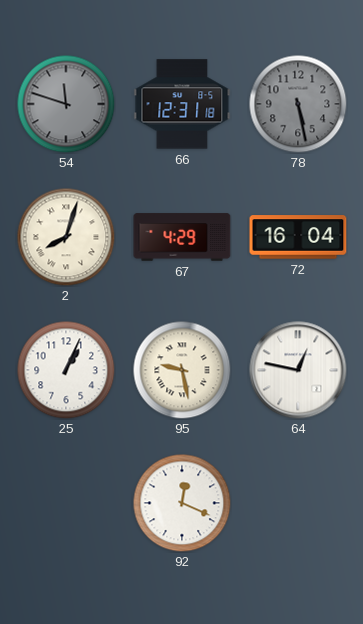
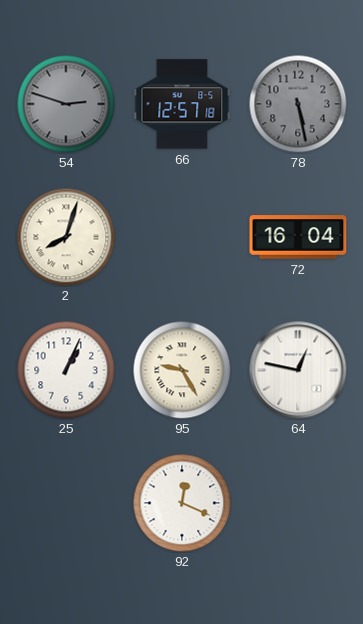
54: 11:48 -> 2:48 (66, 104)
66: 12:31 -> 12:57 (182, 104)
67: 4:29 -> none (182, 237)
95: 9:28 -> 9:25 (182, 370)
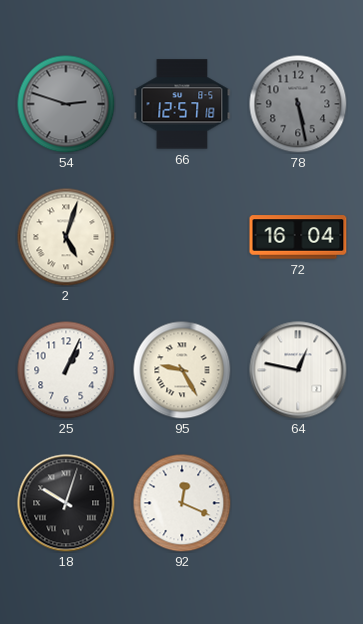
2: 8:03 -> 5:03 (66, 237)
18: none -> 10:03 (66, 503)
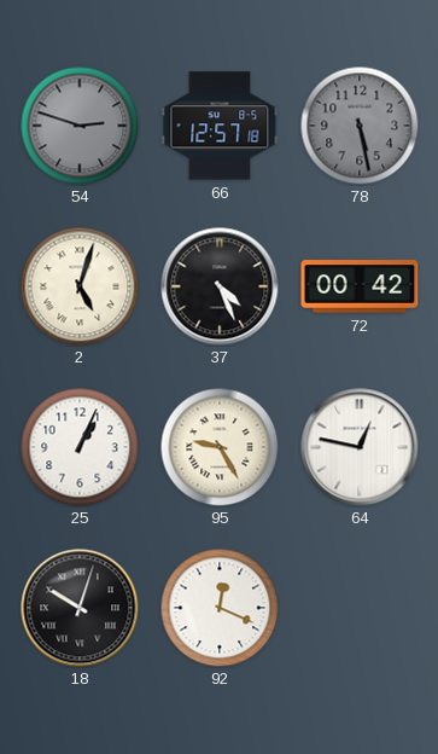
37: none -> 4:26 (220, 286)
72: 16:04 -> 00:42 (360, 286)
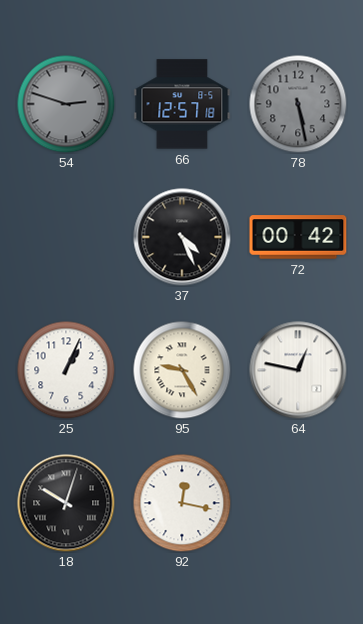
2: 5:03 -> none (80, 286)
92: 12:19 -> 12:17 (182, 503)
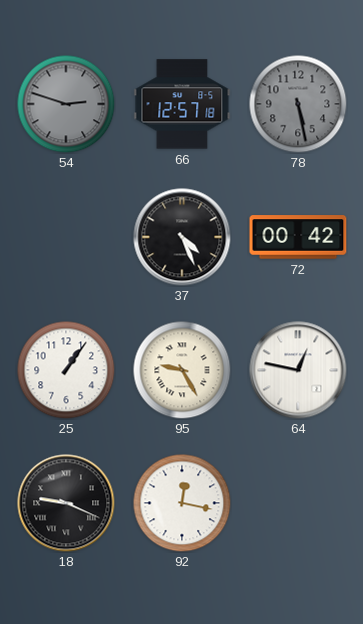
25: 1:04 -> 1:06 (66, 370)
18: 10:03 -> 9:19 (66, 503)
